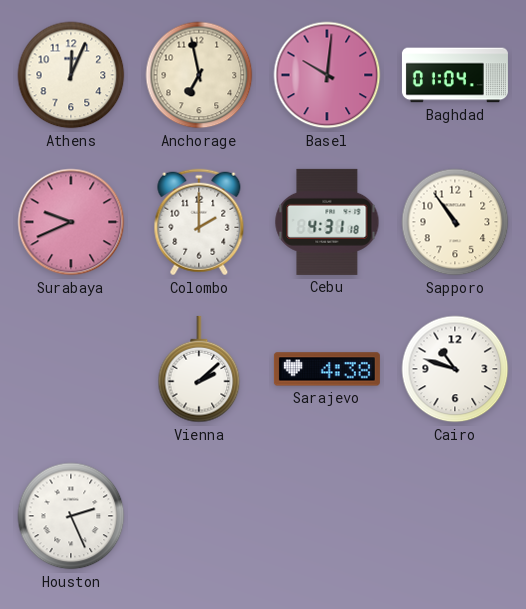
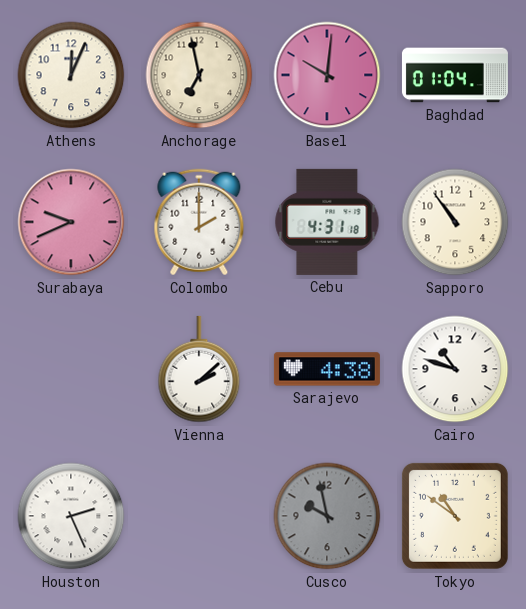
Cusco: none -> 9:58 (327, 516)
Tokyo: none -> 10:51 (455, 516)
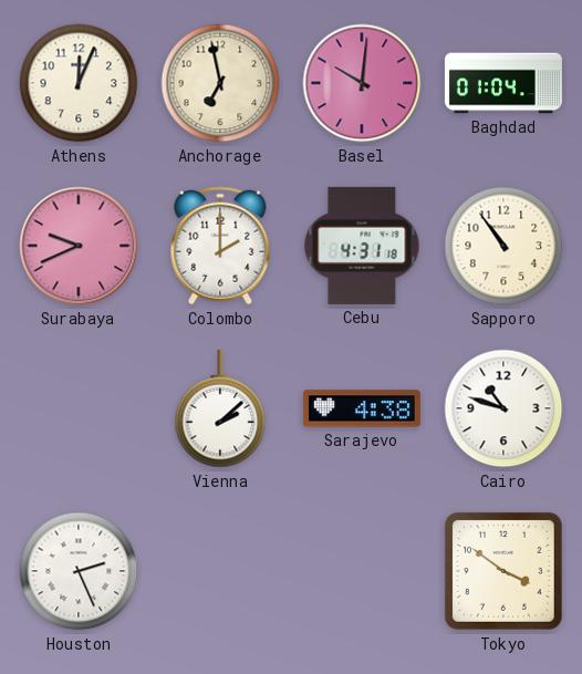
Cusco: 9:58 -> none (327, 516)
Tokyo: 10:51 -> 3:51 (503, 571)
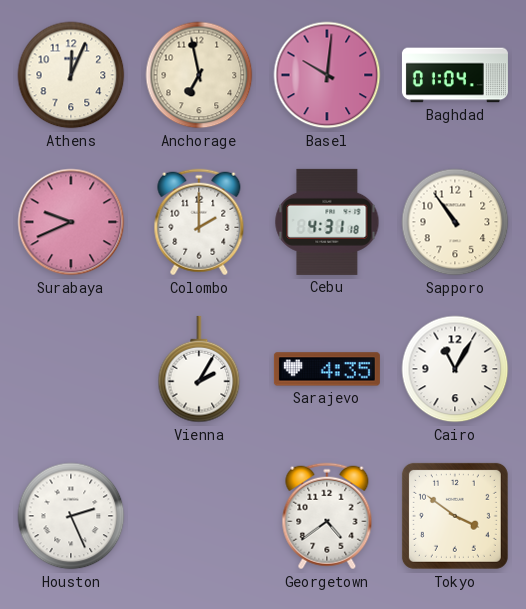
Vienna: 2:08 -> 2:05 (199, 369)
Sarajevo: 4:38 -> 4:35 (327, 369)
Cairo: 10:48 -> 11:05 (455, 369)
Georgetown: none -> 4:39 (327, 516)
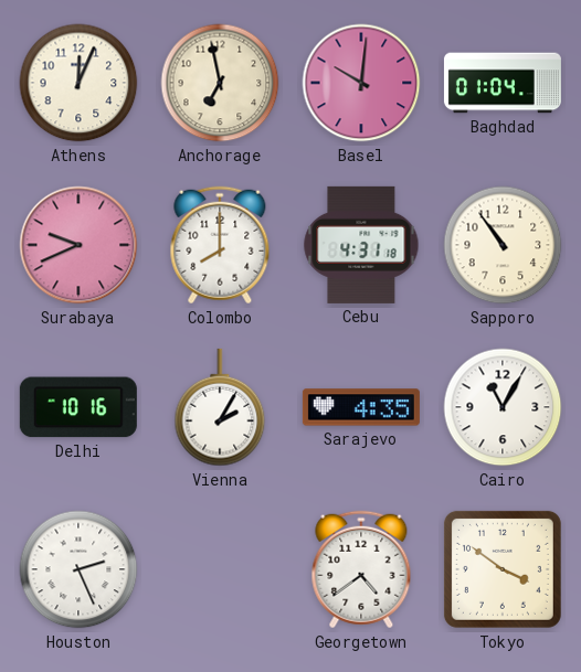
Colombo: 2:00 -> 8:00 (220, 245)
Delhi: none -> 10:16 (78, 407)
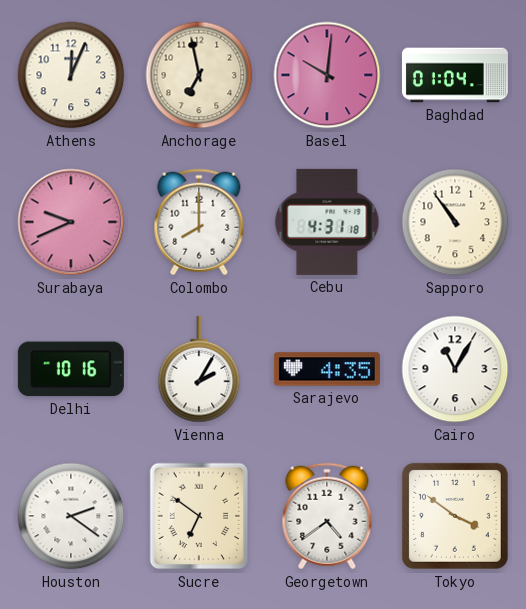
Houston: 2:26 -> 2:21 (71, 516)
Sucre: none -> 6:51 (199, 516)
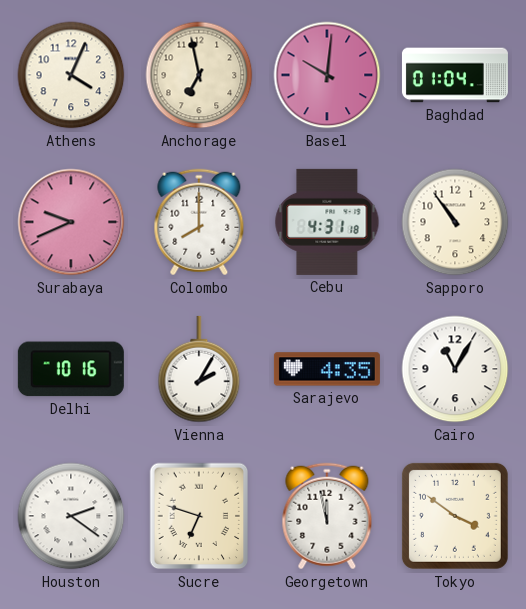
Athens: 12:04 -> 4:04 (71, 75)
Sucre: 6:51 -> 6:48 (199, 516)
Georgetown: 4:39 -> 11:58 (327, 516)
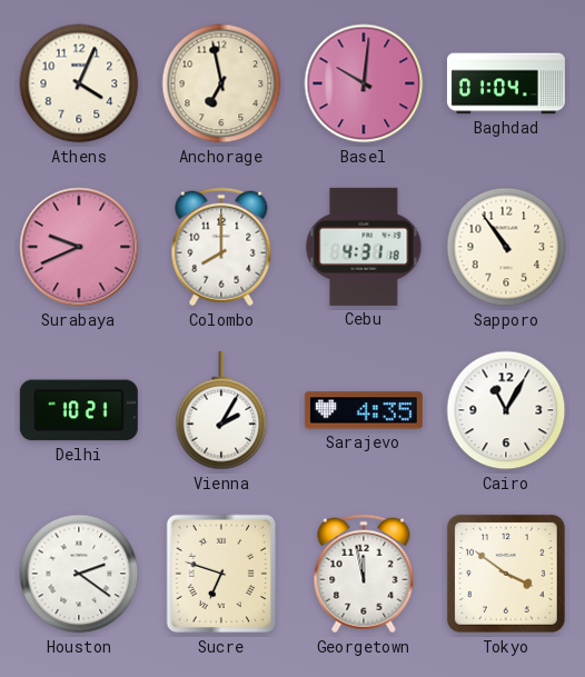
Delhi: 10:16 -> 10:21 (79, 410)
